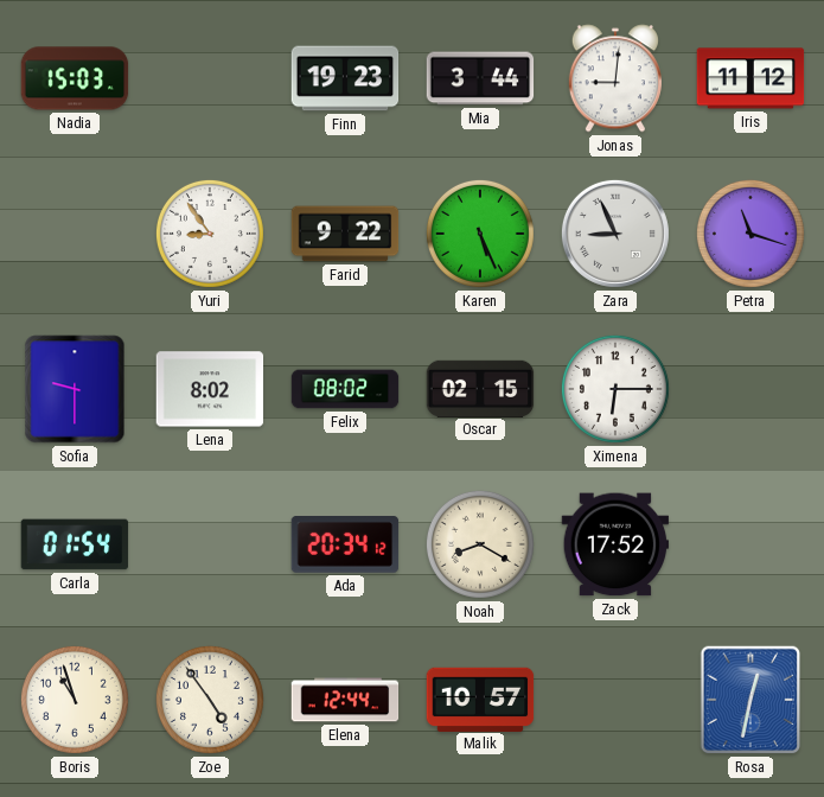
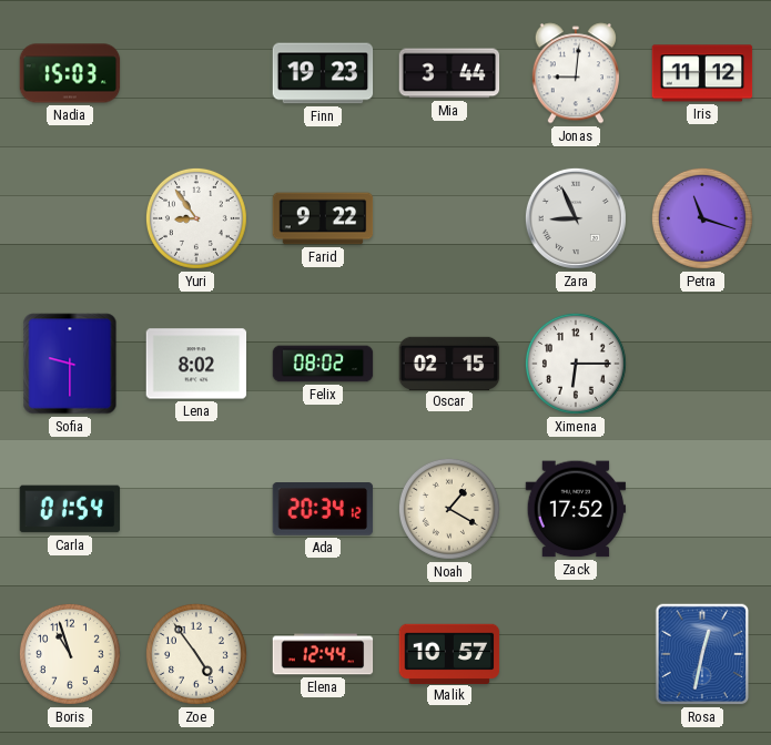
Karen: 5:26 -> none (480, 234)
Noah: 8:20 -> 1:20 (449, 509)
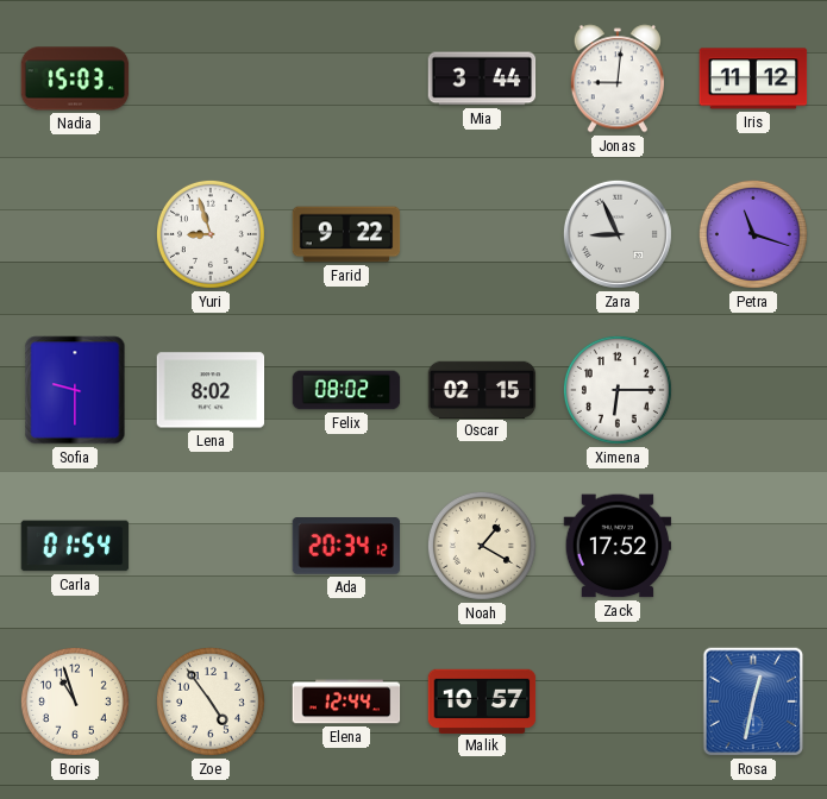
Finn: 19:23 -> none (323, 73)
Yuri: 8:54 -> 8:57 (211, 234)
